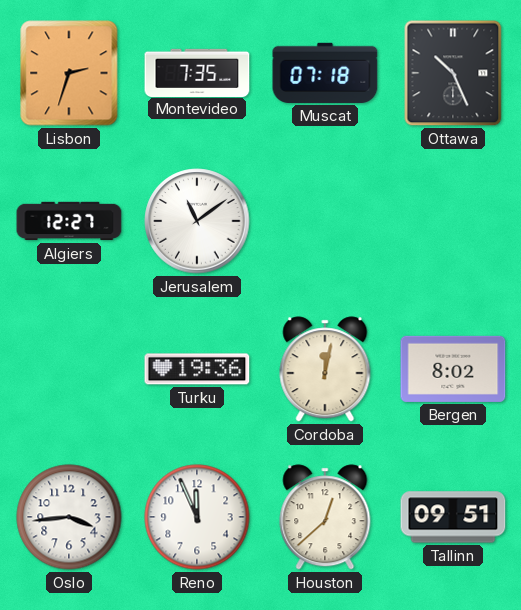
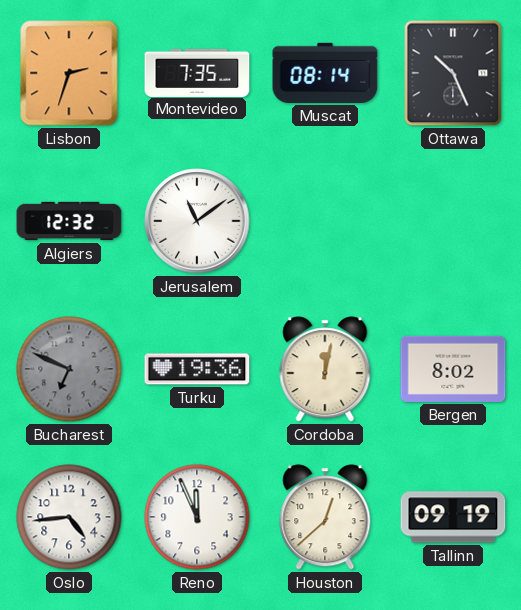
Muscat: 07:18 -> 08:14 (325, 73)
Algiers: 12:27 -> 12:32 (69, 221)
Bucharest: none -> 6:49 (69, 369)
Oslo: 3:44 -> 4:44 (69, 517)
Tallinn: 09:51 -> 09:19 (453, 517)
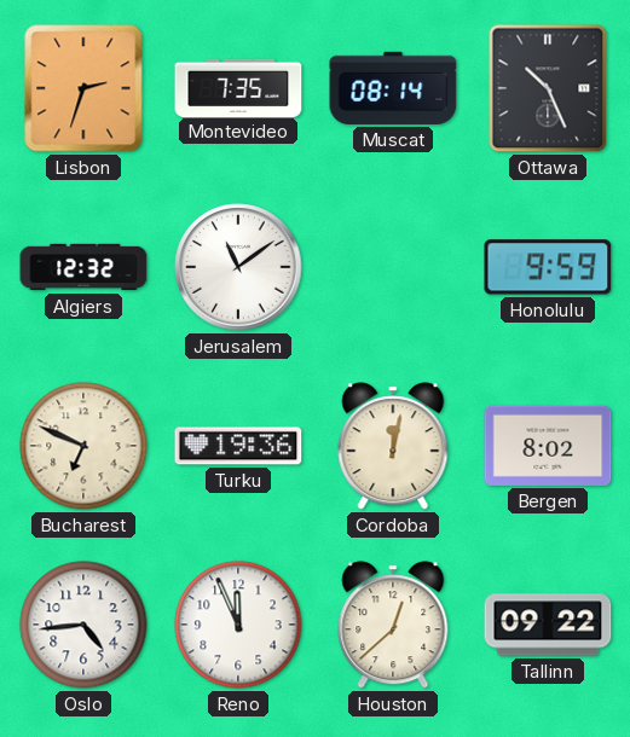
Honolulu: none -> 9:59 (548, 267)
Bucharest dial: grey -> cream (83, 446)
Tallinn: 09:19 -> 09:22 (548, 625)
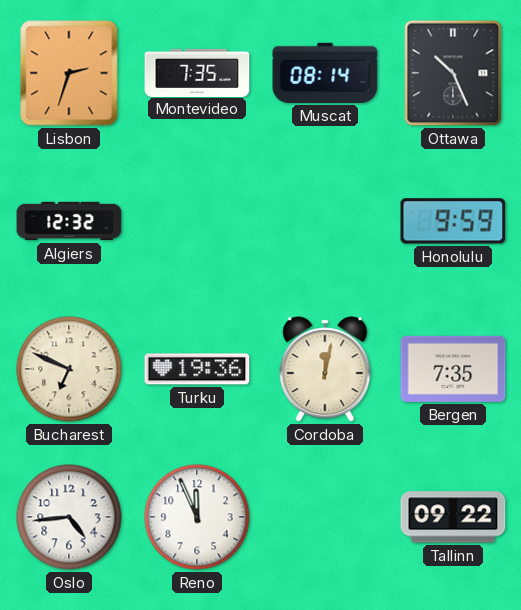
Jerusalem: 11:09 -> none (238, 267)
Bergen: 8:02 -> 7:35 (453, 369)
Houston: 12:38 -> none (393, 625)
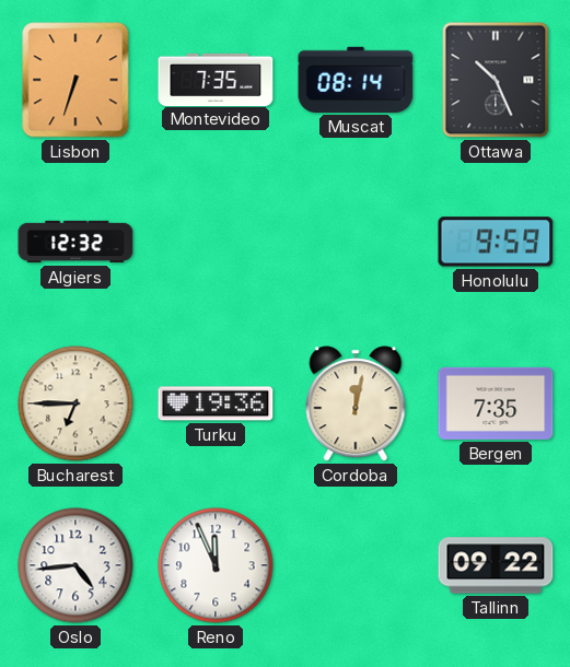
Lisbon: 2:33 -> 6:33 (75, 80)
Bucharest: 6:49 -> 6:45 (75, 403)
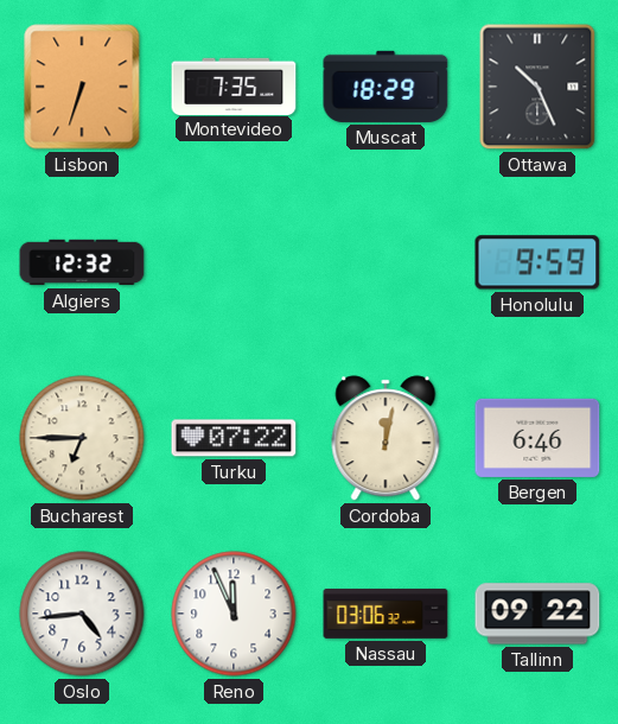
Muscat: 08:14 -> 18:29 (386, 87)
Turku: 19:36 -> 07:22 (234, 438)
Bergen: 7:35 -> 6:46 (537, 438)
Nassau: none -> 03:06 (386, 614)
